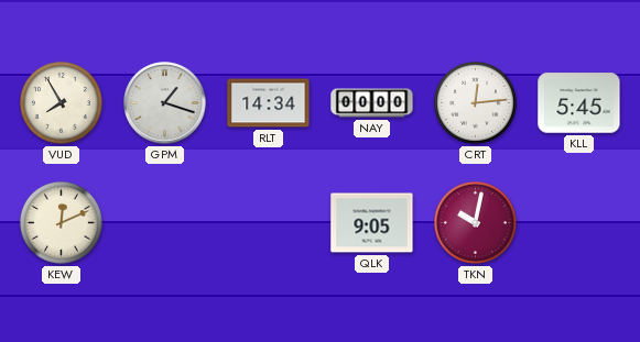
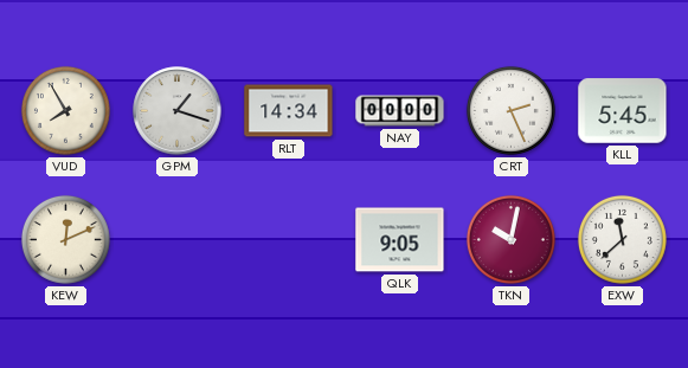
CRT: 12:14 -> 2:26 (510, 110)
EXW: none -> 11:38 (622, 239)
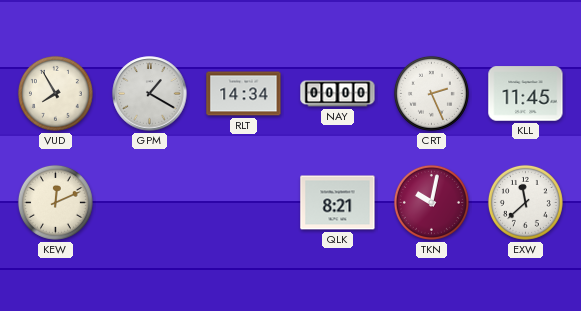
GPM: 1:18 -> 1:20 (150, 94)
KLL: 5:45 -> 11:45 (526, 94)
QLK: 9:05 -> 8:21 (338, 203)
